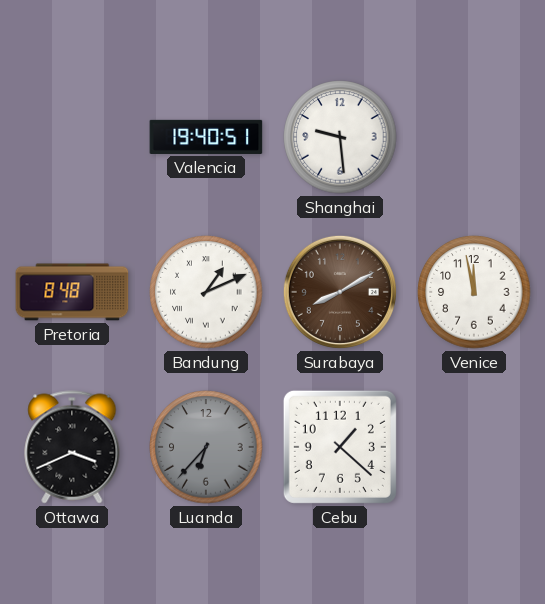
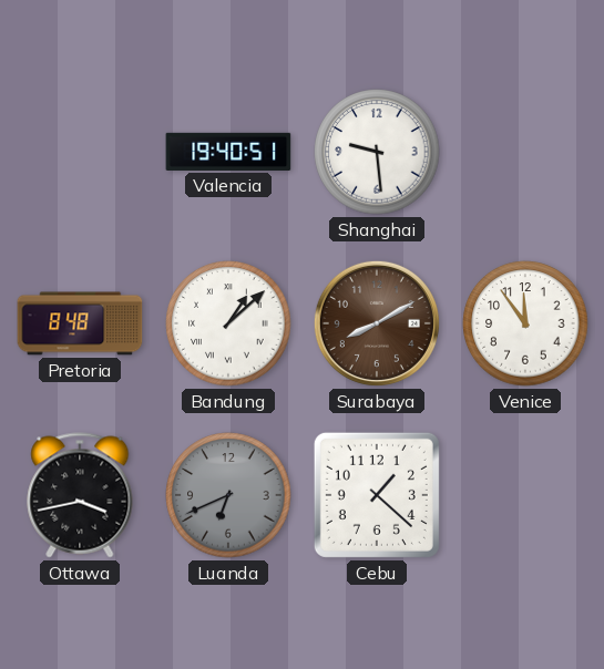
Bandung: 1:11 -> 1:08 (228, 323)
Venice: 11:58 -> 11:54 (525, 323)
Ottawa: 3:41 -> 3:43 (80, 495)
Luanda: 6:37 -> 6:41 (228, 495)
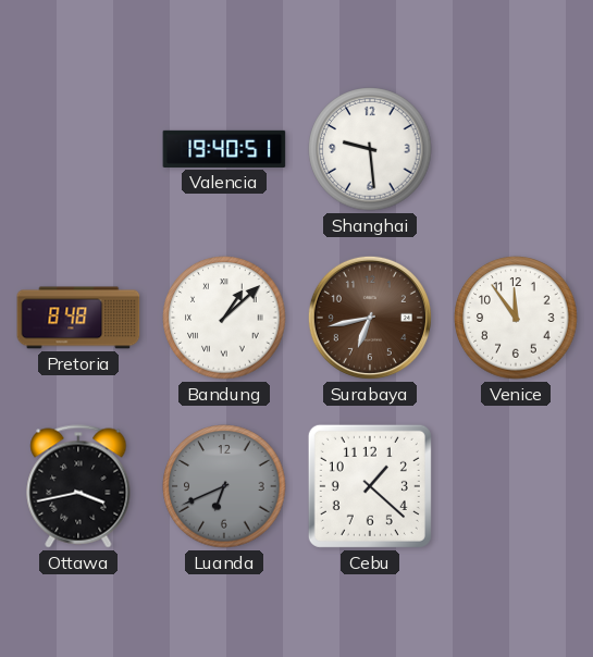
Surabaya: 8:10 -> 6:43 (370, 318)
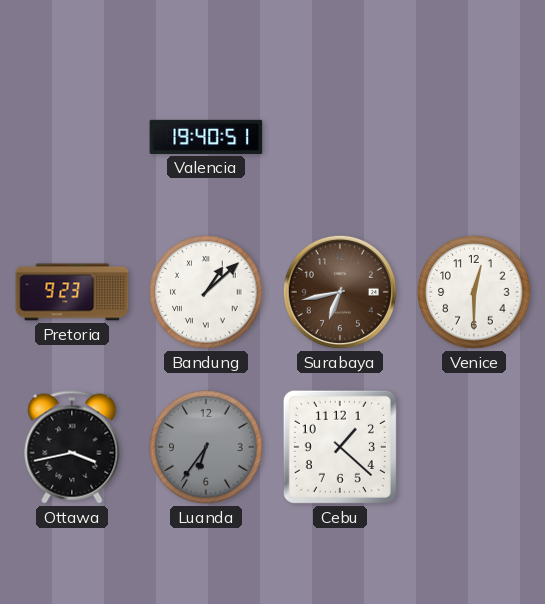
Shanghai: 9:29 -> none (370, 149)
Pretoria: 8:48 -> 9:23 (72, 292)
Venice: 11:54 -> 12:30 (474, 292)
Luanda: 6:41 -> 6:36 (206, 447)
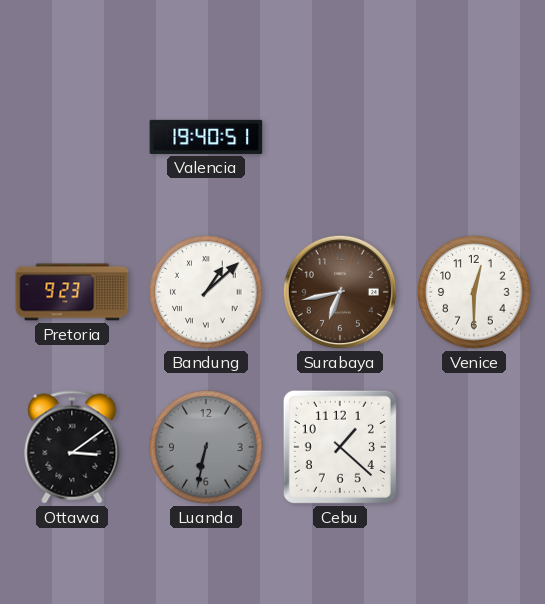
Ottawa: 3:43 -> 3:09 (72, 447)
Luanda: 6:36 -> 6:32 (206, 447)
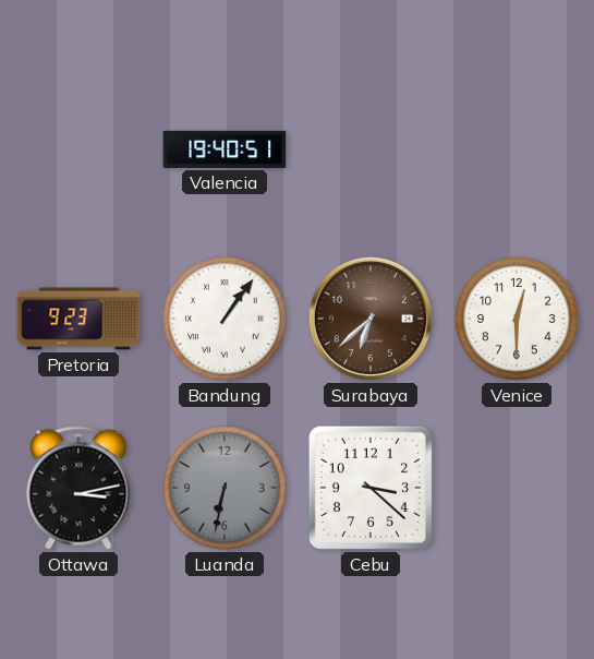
Bandung: 1:08 -> 1:06 (225, 319)
Surabaya: 6:43 -> 6:38 (371, 319)
Ottawa: 3:09 -> 3:13 (78, 488)
Cebu: 1:22 -> 3:22 (371, 488)
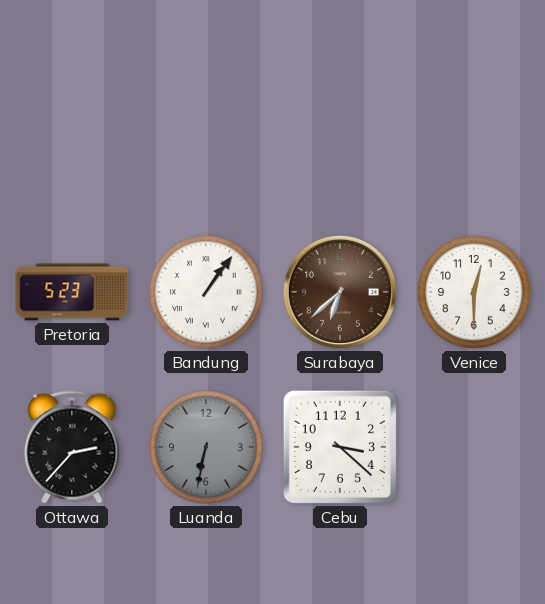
Valencia: 19:40 -> none (225, 149)
Pretoria: 9:23 -> 5:23 (72, 292)
Ottawa: 3:13 -> 2:37 (72, 447)
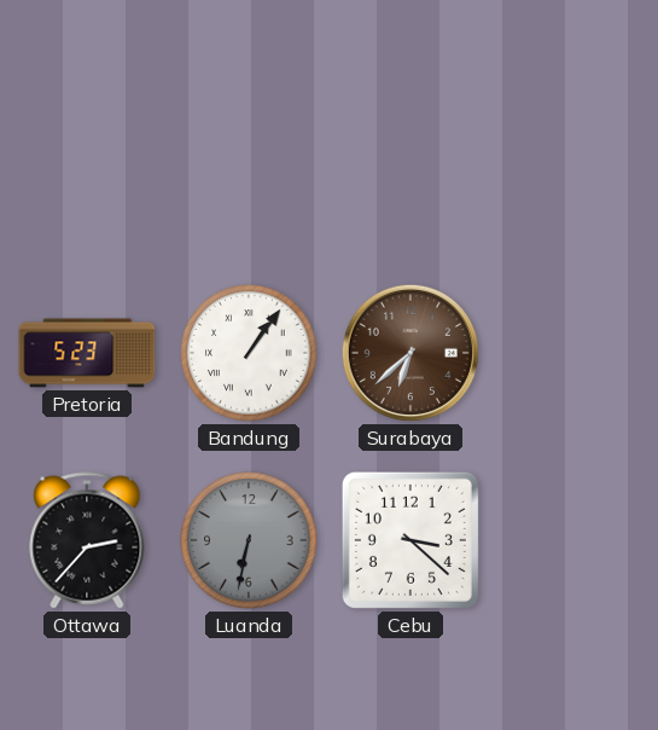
Venice: 12:30 -> none (474, 292)
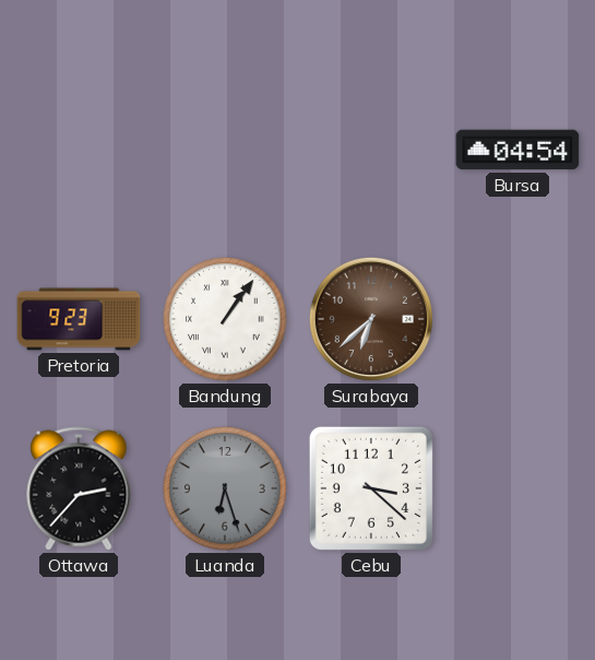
Bursa: none -> 04:54 (517, 150)
Pretoria: 5:23 -> 9:23 (79, 319)
Luanda: 6:32 -> 6:27 (225, 488)
